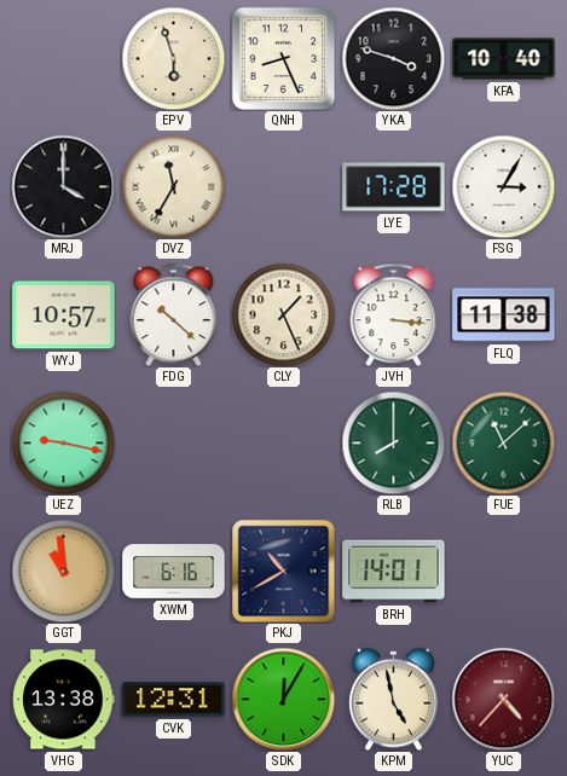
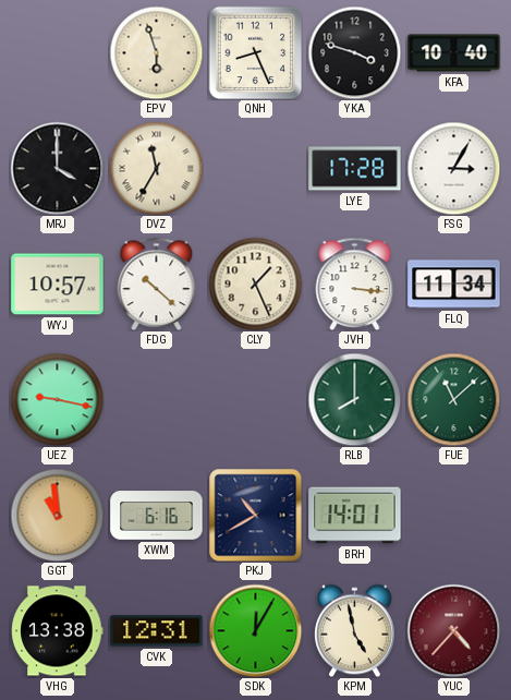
FLQ: 11:38 -> 11:34 (454, 285)
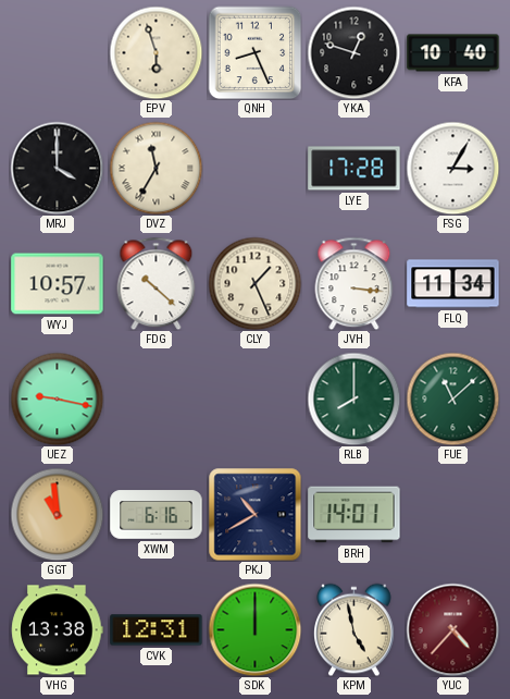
YKA: 3:48 -> 12:48 (353, 52)
SDK: 12:05 -> 12:00 (254, 629)
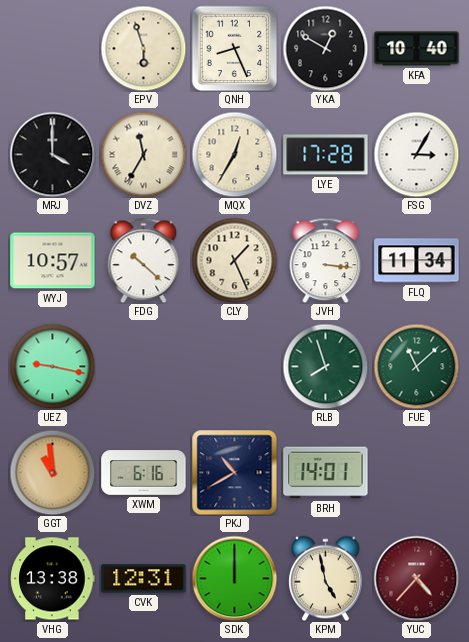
YKA: 12:48 -> 12:50 (325, 48)
MQX: none -> 12:35 (234, 154)
RLB: 8:00 -> 7:57 (325, 366)
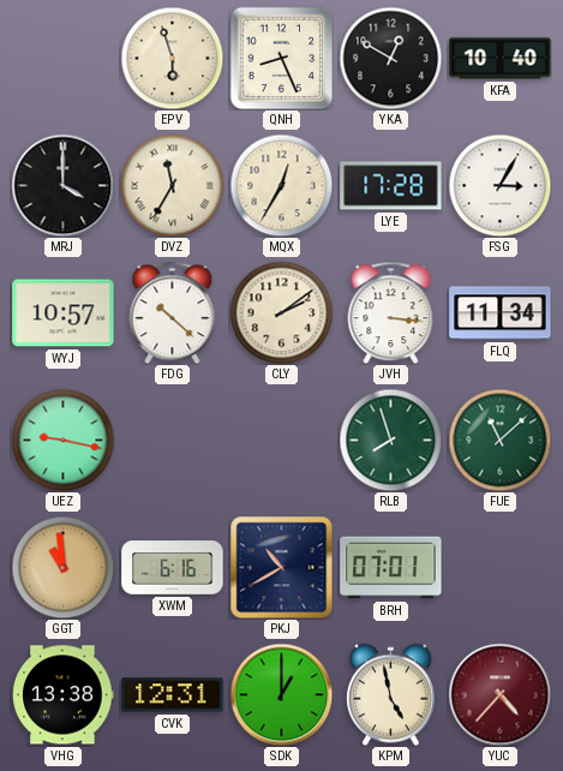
CLY: 1:26 -> 2:09 (281, 312)
BRH: 14:01 -> 07:01 (391, 568)
SDK: 12:00 -> 1:00 (281, 694)
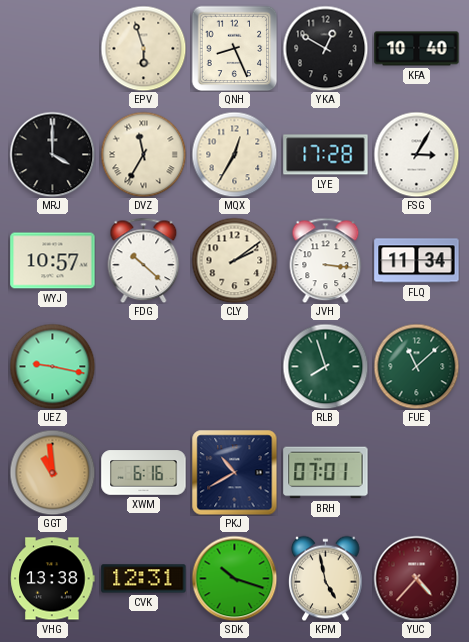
SDK: 1:00 -> 10:18 (234, 578)
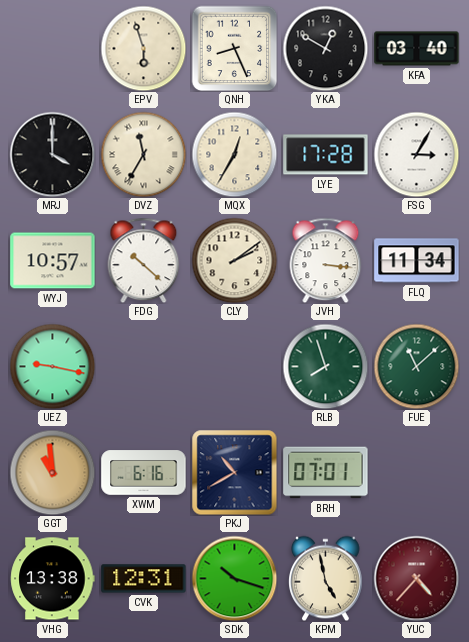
KFA: 10:40 -> 03:40 (417, 49)
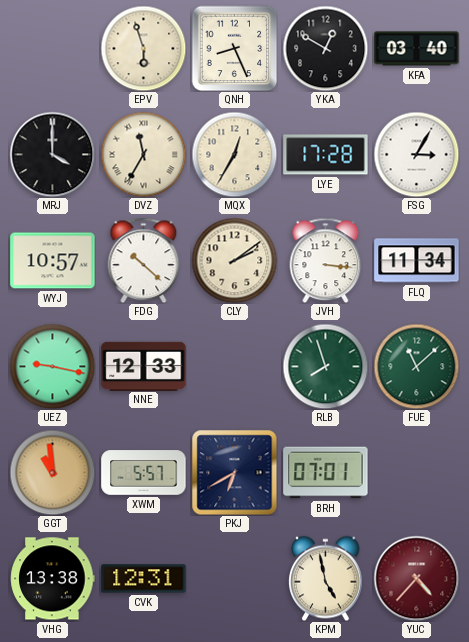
NNE: none -> 12:33 (144, 366)
XWM: 6:16 -> 5:57 (144, 473)
PKJ: 10:40 -> 6:40 (234, 472)
SDK: 10:18 -> none (234, 578)
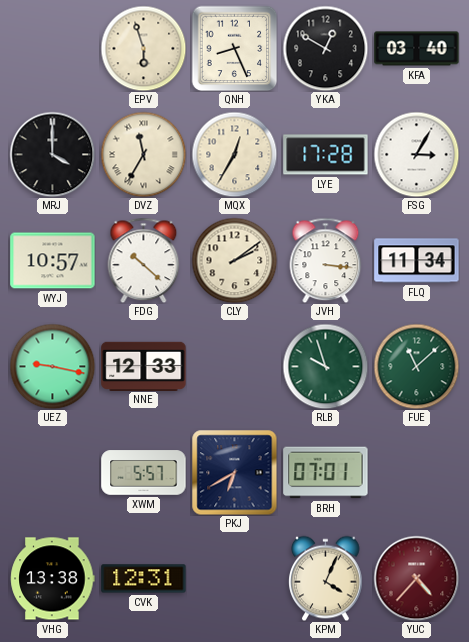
RLB: 7:57 -> 9:57 (325, 366)
GGT: 10:59 -> none (52, 472)
KPM: 4:58 -> 4:04 (326, 578)
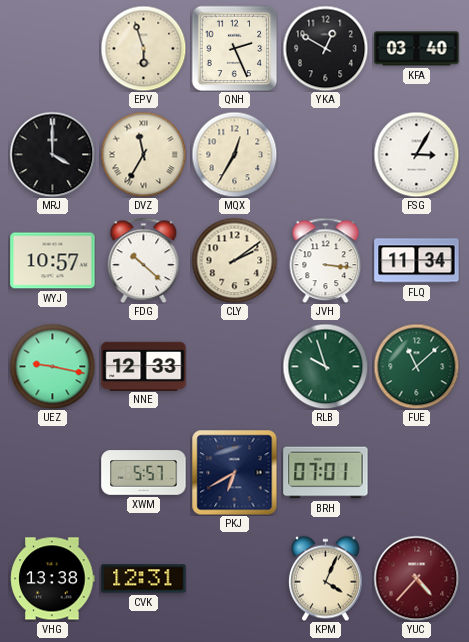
QNH: 8:26 -> 2:26 (234, 48)
LYE: 17:28 -> none (326, 155)
